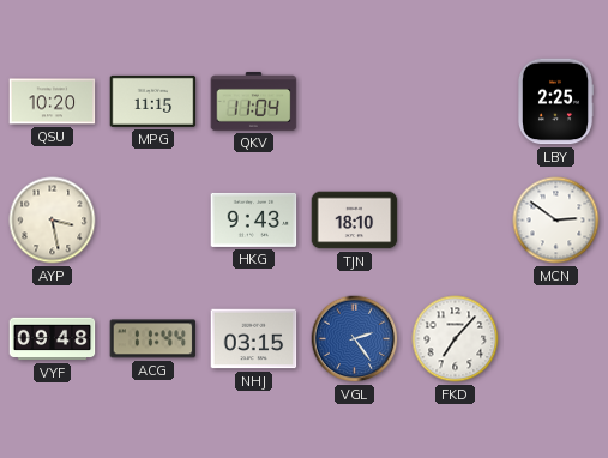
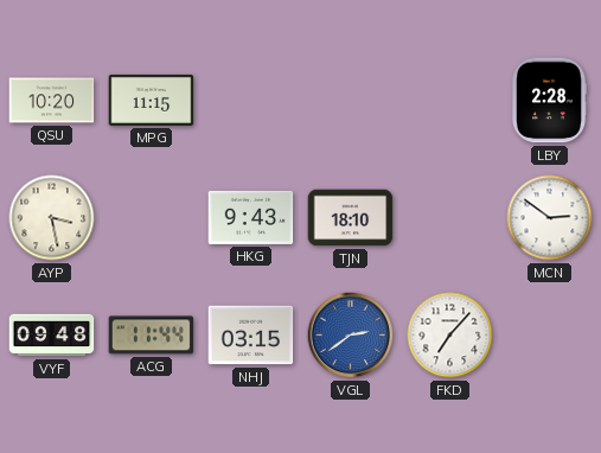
QKV: 11:04 -> none (254, 102)
LBY: 2:25 -> 2:28 (548, 101)
VGL: 2:24 -> 2:39 (351, 336)
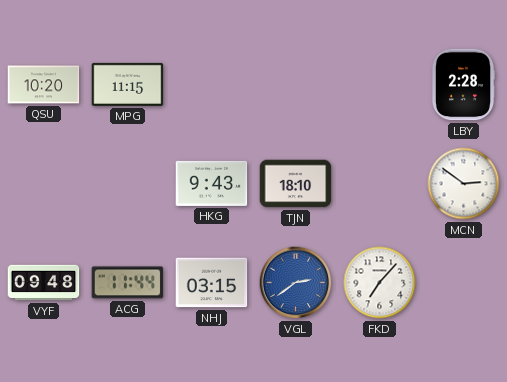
AYP: 3:28 -> none (52, 218)
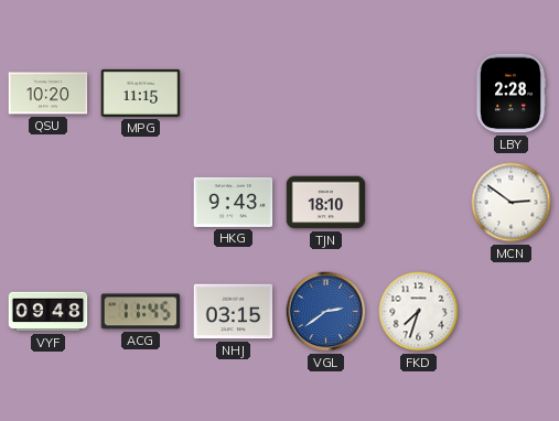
ACG: 11:44 -> 11:45 (141, 312)
FKD: 7:07 -> 7:33 (419, 312)
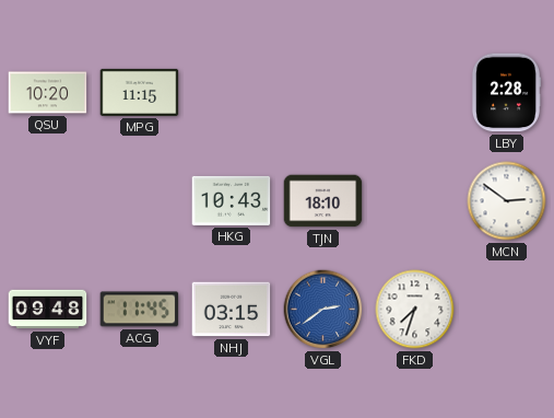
HKG: 9:43 -> 10:43 (232, 200)
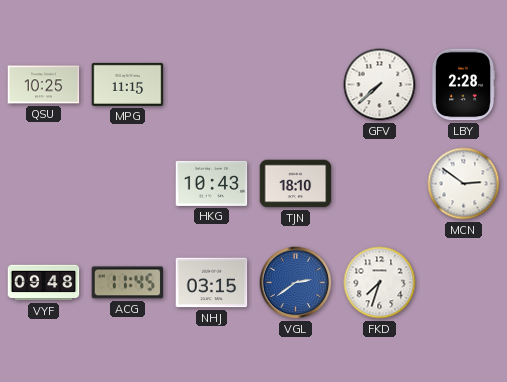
QSU: 10:20 -> 10:25 (44, 85)
GFV: none -> 7:38 (380, 85)
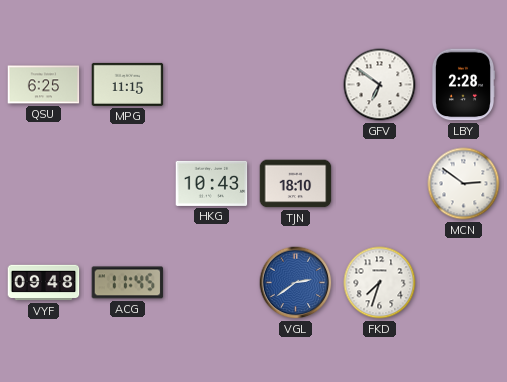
QSU: 10:25 -> 6:25 (44, 85)
GFV: 7:38 -> 6:51 (380, 85)
NHJ: 03:15 -> none (212, 283)
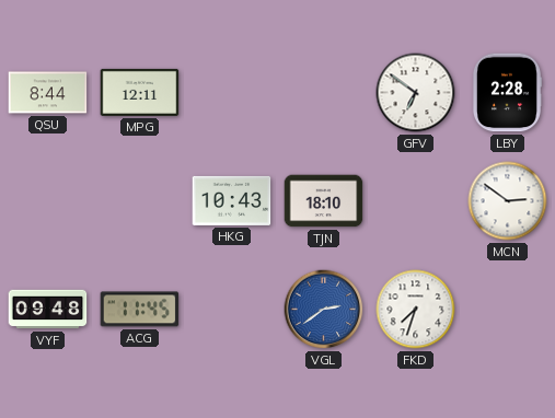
QSU: 6:25 -> 8:44 (48, 93)
MPG: 11:15 -> 12:11 (140, 92)
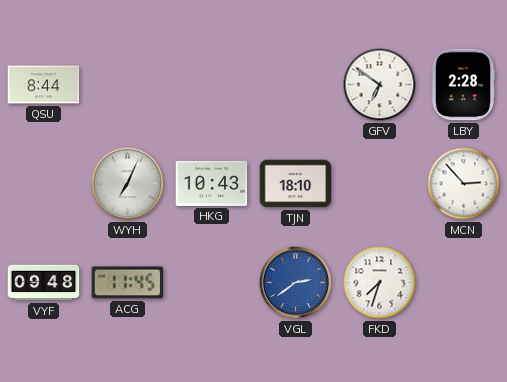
MPG: 12:11 -> none (140, 92)
WYH: none -> 7:04 (128, 184)
MCN: 2:51 -> 2:53 (464, 184)
